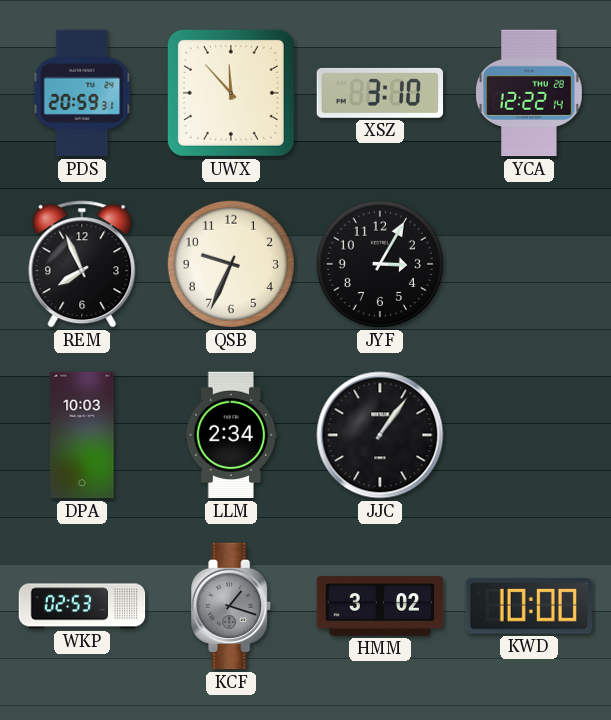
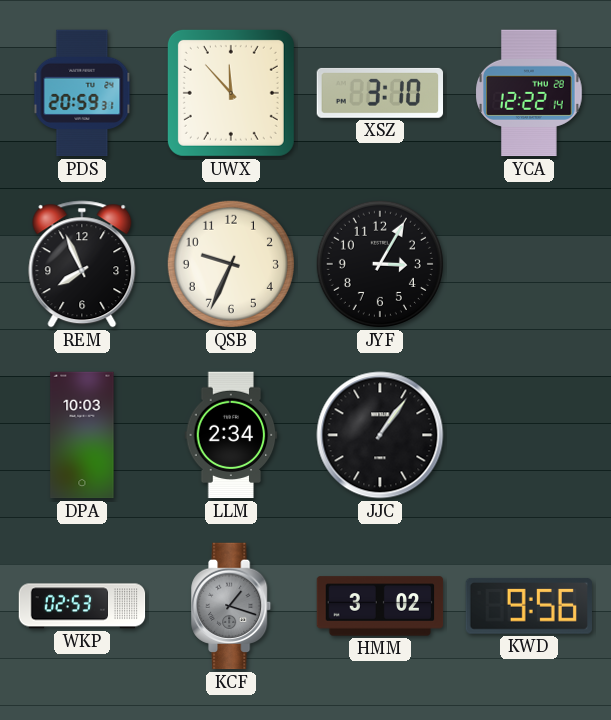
KWD: 10:00 -> 9:56 (528, 606)
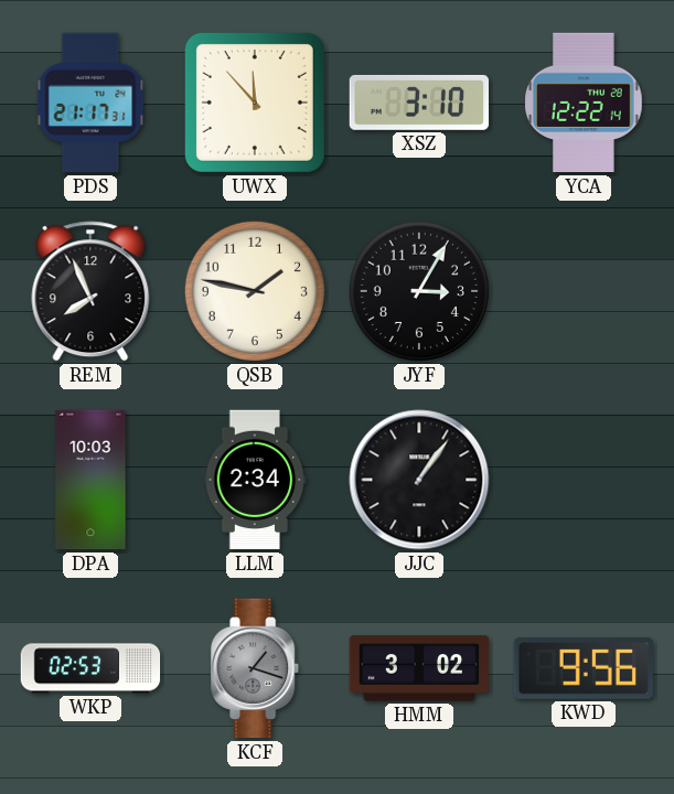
PDS: 20:59 -> 21:17 (90, 103)
QSB: 9:34 -> 1:47 (255, 291)
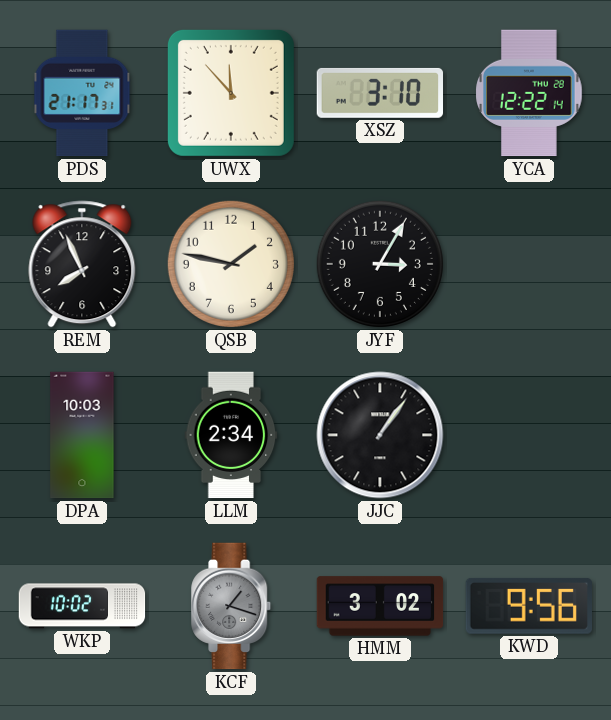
WKP: 02:53 -> 10:02 (82, 606)
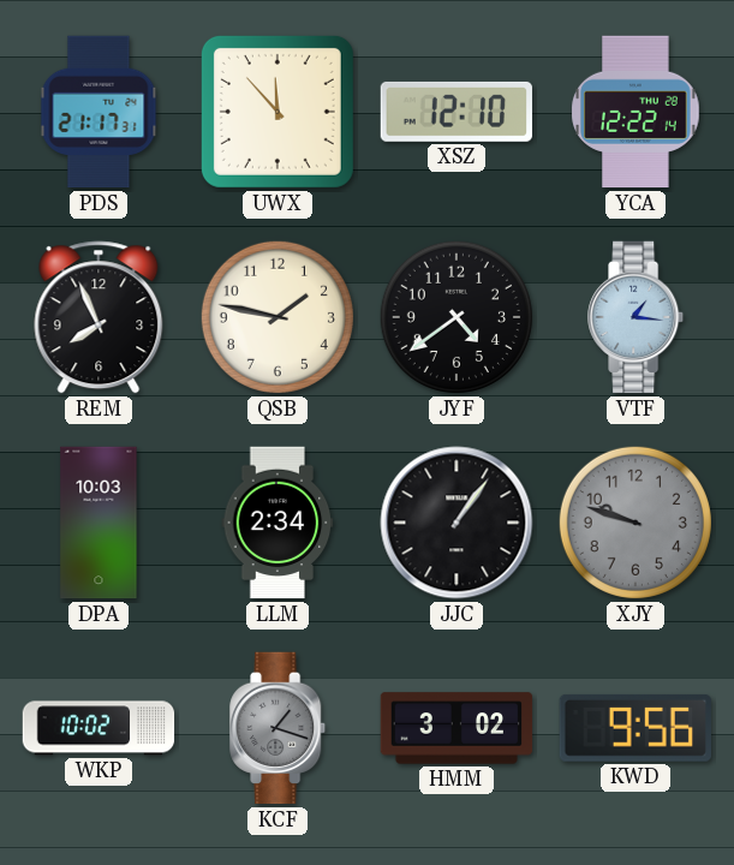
XSZ: 3:10 -> 12:10 (456, 112)
JYF: 3:05 -> 4:39 (456, 317)
VTF: none -> 1:16 (637, 317)
XJY: none -> 9:48 (635, 523)
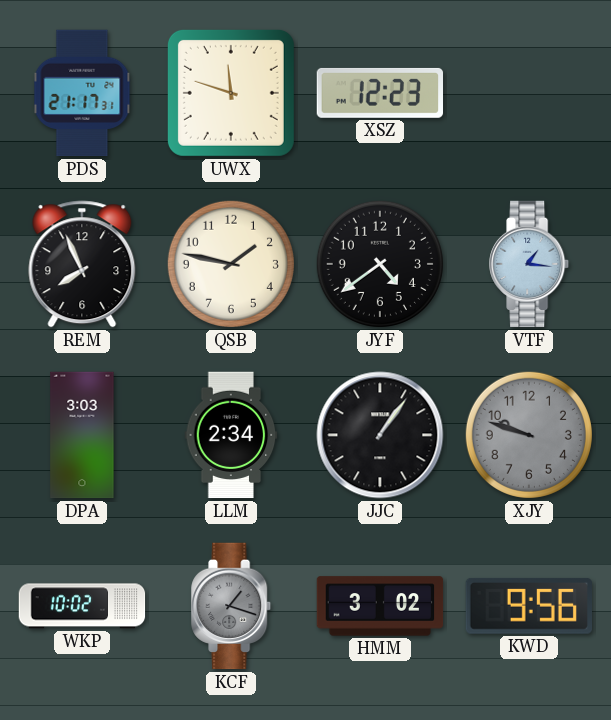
UWX: 11:53 -> 11:48 (231, 93)
XSZ: 12:10 -> 12:23 (380, 93)
YCA: 12:22 -> none (635, 112)
DPA: 10:03 -> 3:03 (82, 435)
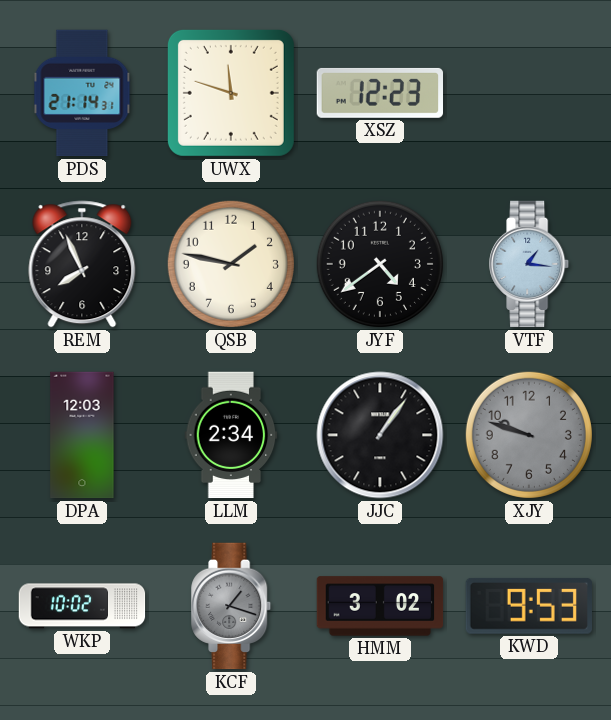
PDS: 21:17 -> 21:14 (82, 93)
DPA: 3:03 -> 12:03 (82, 435)
KWD: 9:56 -> 9:53 (528, 606)
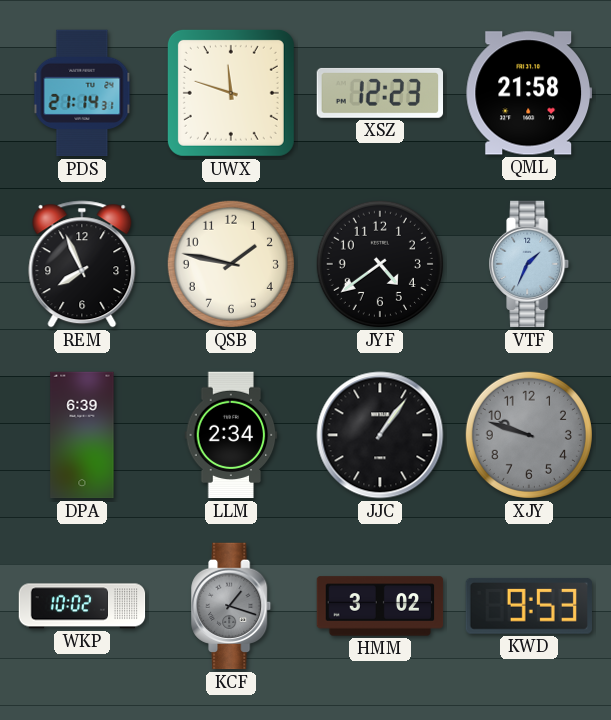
QML: none -> 21:58 (528, 93)
VTF: 1:16 -> 1:34 (530, 264)
DPA: 12:03 -> 6:39 (82, 435)
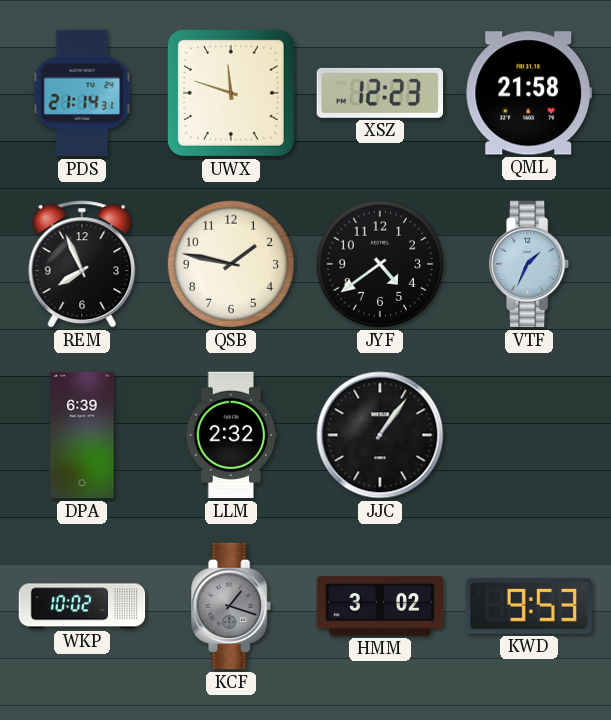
LLM: 2:34 -> 2:32 (231, 435)
XJY: 9:48 -> none (529, 435)
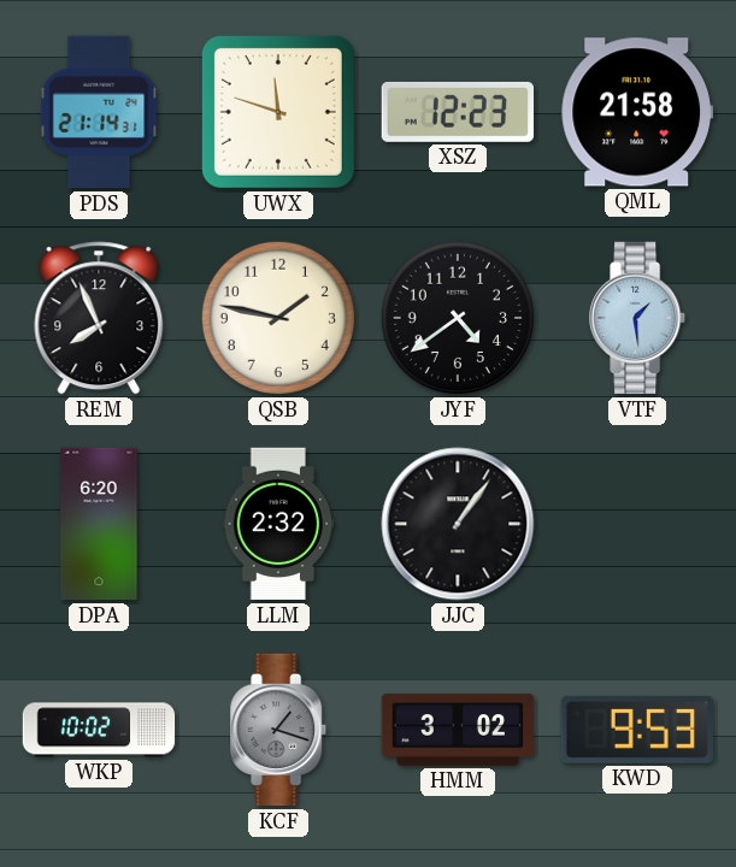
VTF: 1:34 -> 1:29 (638, 318)
DPA: 6:39 -> 6:20 (99, 524)
